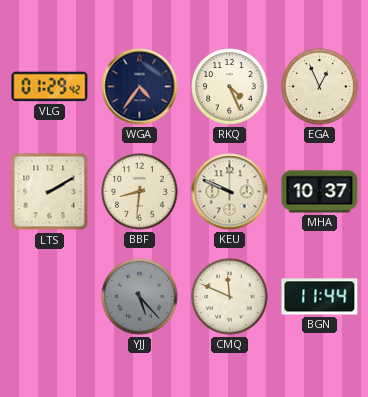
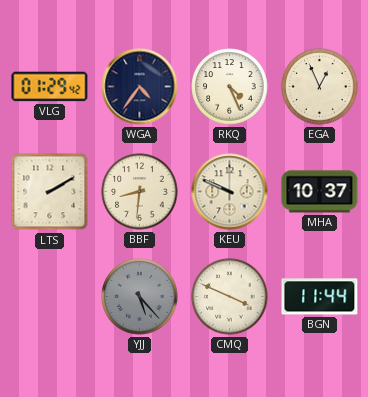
CMQ: 11:49 -> 3:49 (230, 297)
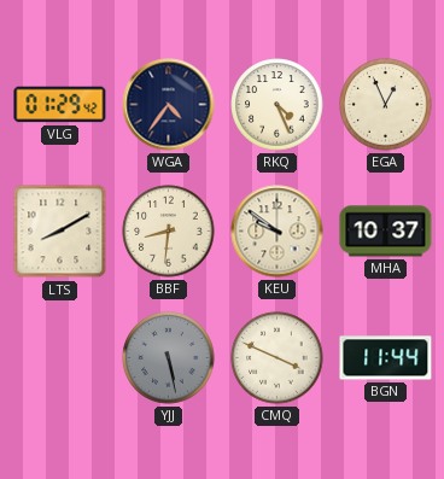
LTS: 2:10 -> 8:10 (60, 232)
KEU: 9:49 -> 9:51 (277, 232)
YJJ: 5:23 -> 5:28 (169, 358)
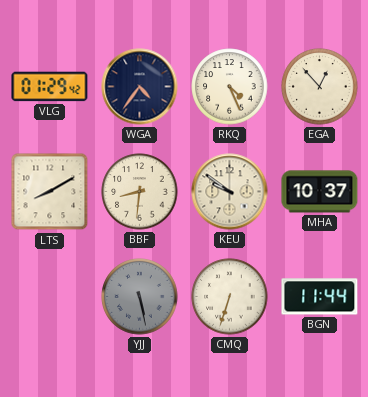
EGA: 12:56 -> 12:53 (320, 87)
CMQ: 3:49 -> 6:33 (230, 297)
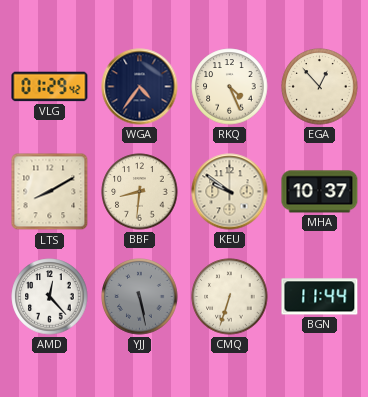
AMD: none -> 12:23 (50, 297)
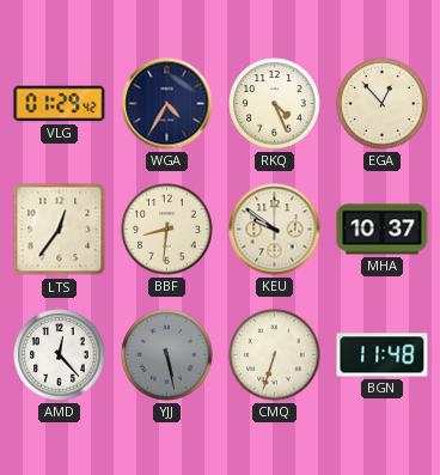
WGA: 4:36 -> 4:35 (167, 104)
LTS: 8:10 -> 12:36 (60, 230)
BGN: 11:44 -> 11:48 (383, 355)
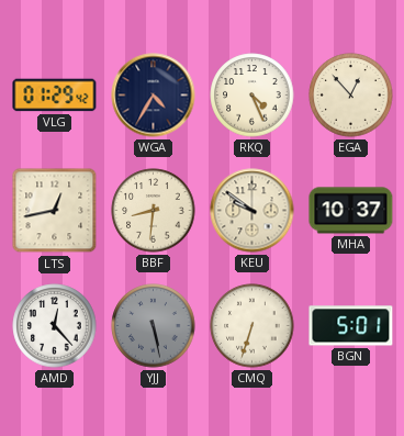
LTS: 12:36 -> 12:43 (55, 211)
BGN: 11:48 -> 5:01 (351, 326)
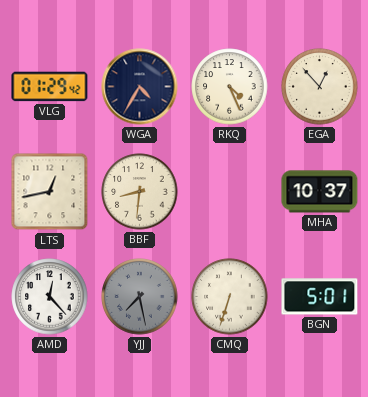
KEU: 9:51 -> none (252, 211)
YJJ: 5:28 -> 7:28 (140, 297)
